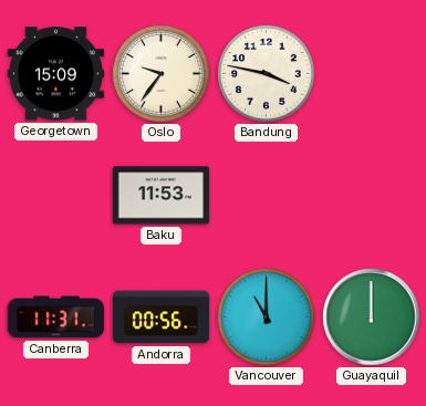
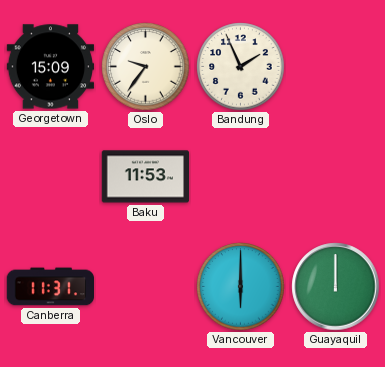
Bandung: 3:47 -> 1:56 (241, 67)
Andorra: 00:56 -> none (162, 317)
Vancouver: 11:00 -> 6:00 (241, 287)
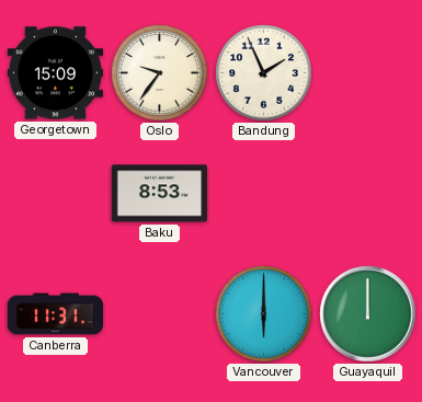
Baku: 11:53 -> 8:53 (159, 194)
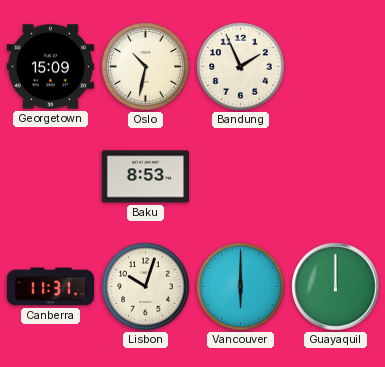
Oslo: 9:36 -> 10:32 (146, 67)
Lisbon: none -> 10:03 (146, 287)
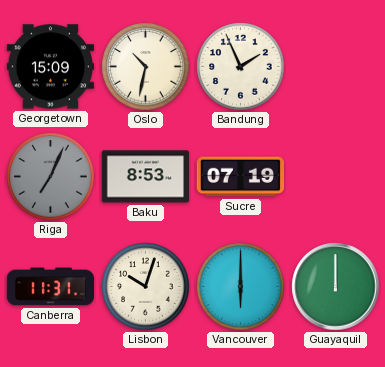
Riga: none -> 7:04 (51, 177)
Sucre: none -> 07:19 (240, 177)
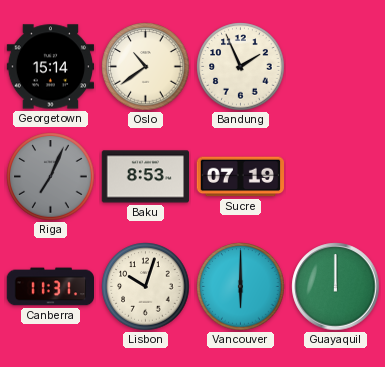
Georgetown: 15:09 -> 15:14 (51, 67)
Oslo: 10:32 -> 10:39 (146, 67)
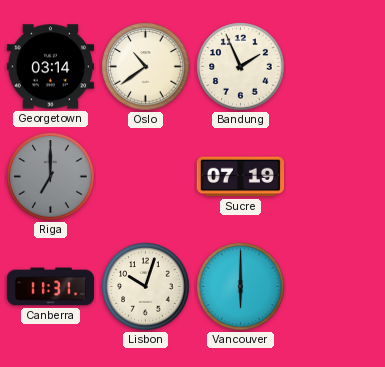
Georgetown: 15:14 -> 03:14 (51, 67)
Riga: 7:04 -> 7:00 (51, 177)
Baku: 8:53 -> none (145, 177)
Guayaquil: 12:00 -> none (336, 287)
